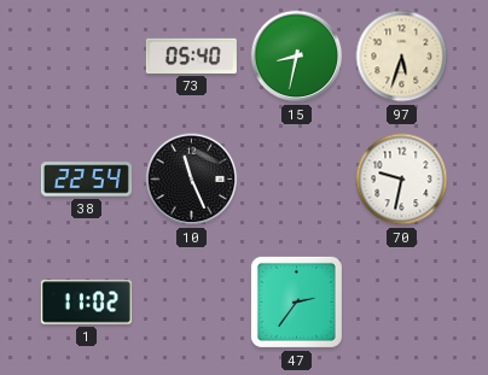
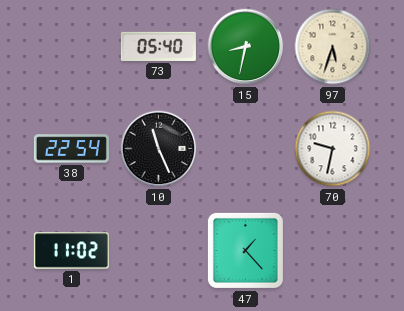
47: 2:36 -> 1:23 (245, 250)
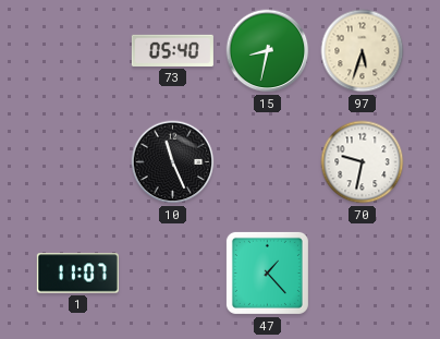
38: 22:54 -> none (71, 149)
1: 11:02 -> 11:07 (77, 274)
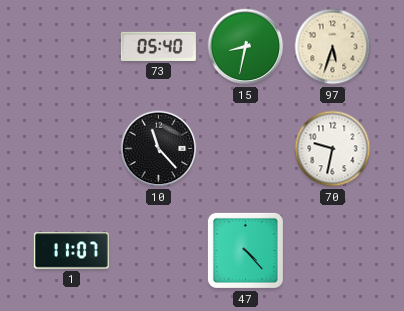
10: 11:26 -> 11:23 (159, 149)
47: 1:23 -> 4:23 (245, 250)
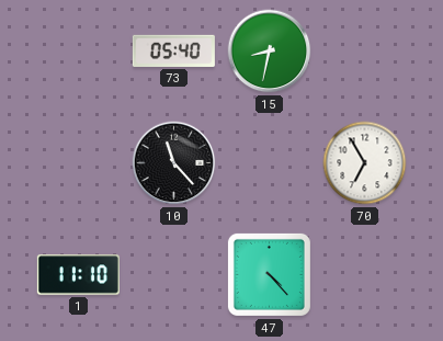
97: 5:33 -> none (333, 47)
70: 9:32 -> 6:55 (365, 163)
1: 11:07 -> 11:10 (78, 275)
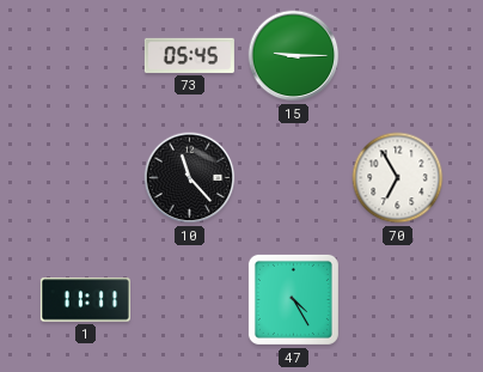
73: 05:40 -> 05:45 (189, 55)
15: 8:32 -> 9:15 (294, 56)
1: 11:10 -> 11:11 (85, 300)
47: 4:23 -> 4:25 (293, 299)
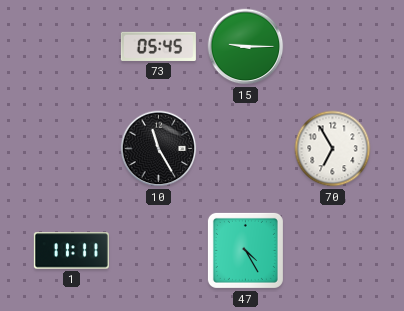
10: 11:23 -> 11:25 (159, 149)
